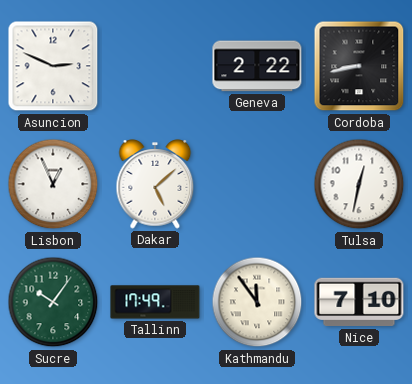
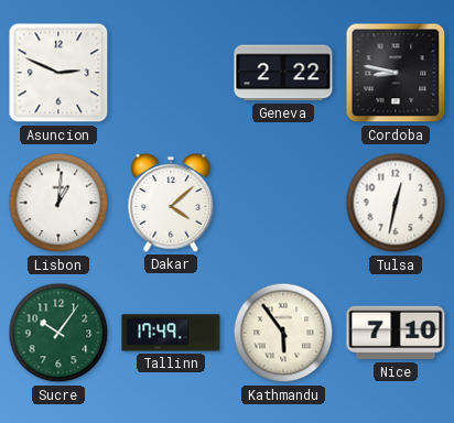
Cordoba: 8:43 -> 8:47 (396, 73)
Lisbon: 12:56 -> 1:01 (58, 203)
Dakar: 5:08 -> 4:08 (171, 203)
Kathmandu: 11:54 -> 5:54 (283, 333)
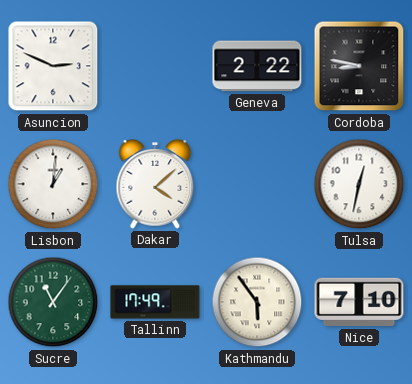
Sucre: 10:06 -> 11:06 (53, 302)
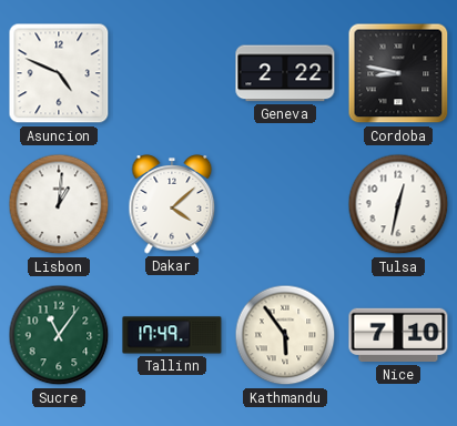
Asuncion: 2:49 -> 4:49 (59, 73)
